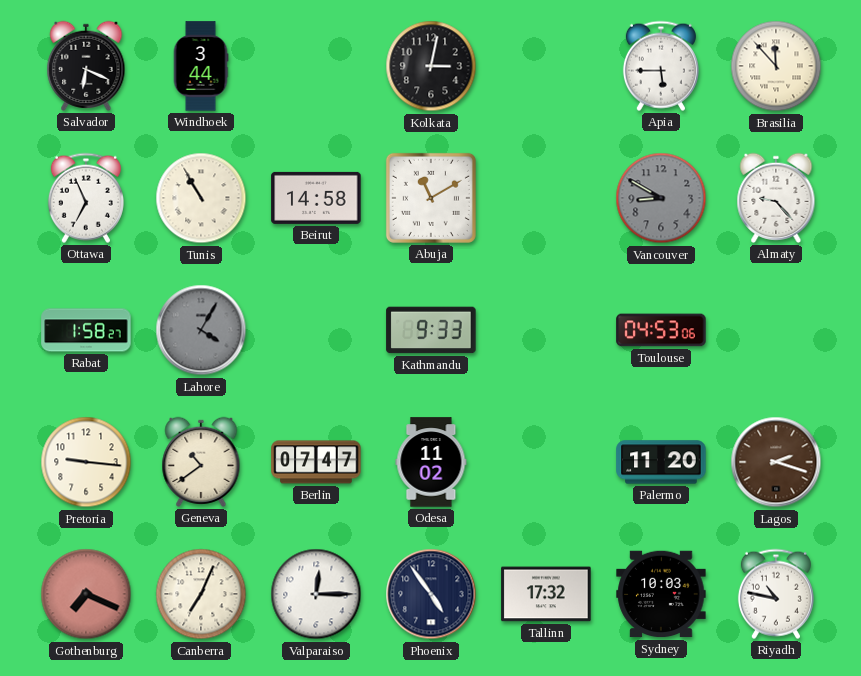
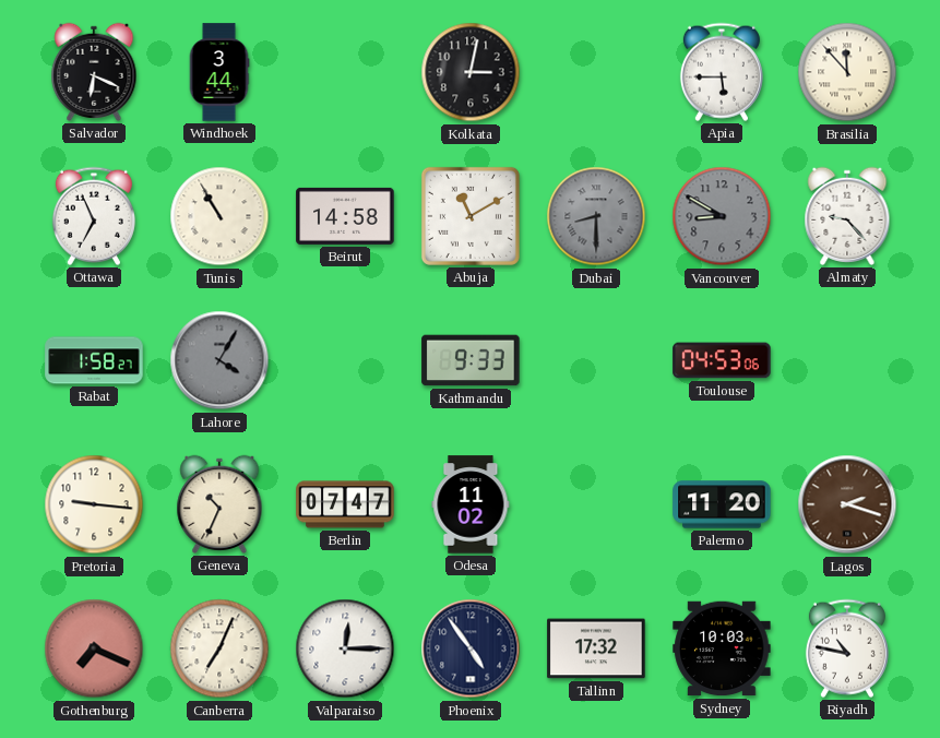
Dubai: none -> 8:30 (596, 216)
Geneva: 10:39 -> 10:34 (219, 504)
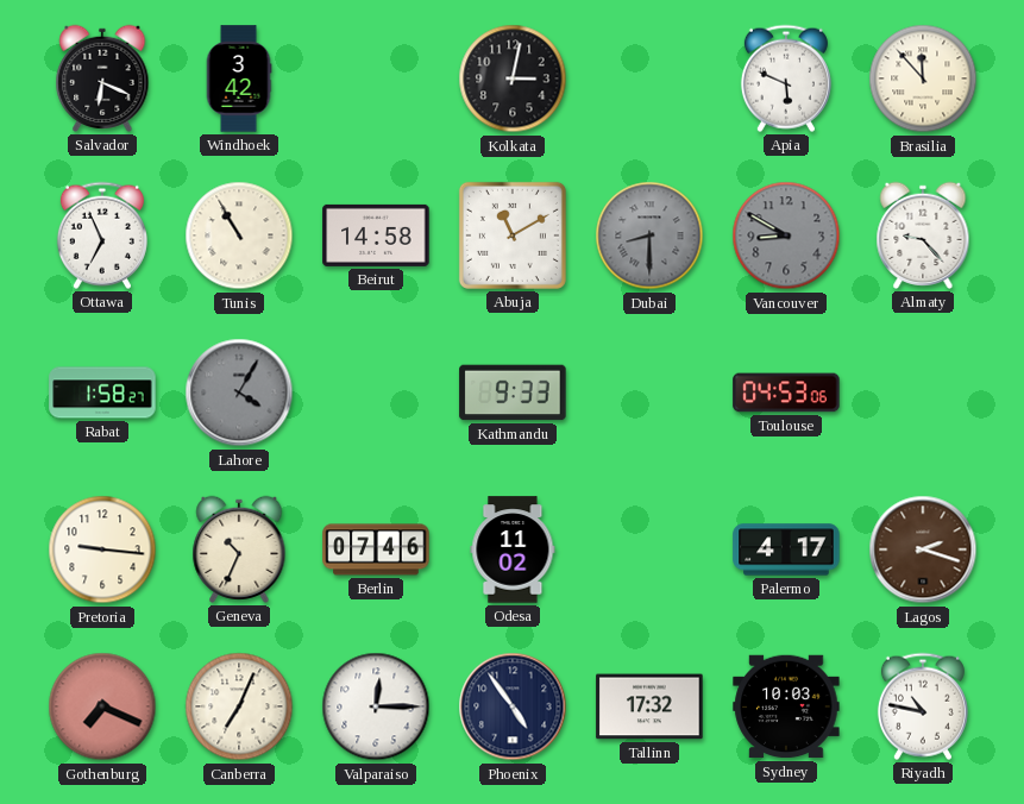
Windhoek: 3:44 -> 3:42 (239, 78)
Apia: 5:45 -> 5:49 (786, 78)
Berlin: 07:47 -> 07:46 (376, 549)
Palermo: 11:20 -> 4:17 (786, 549)
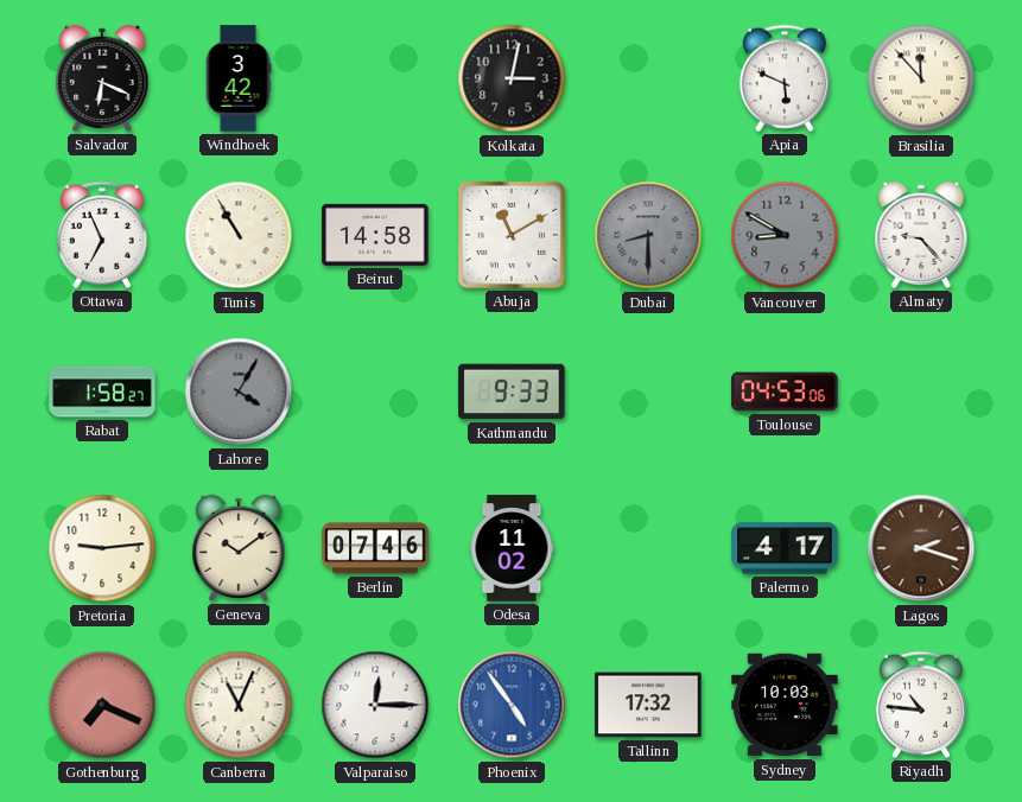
Pretoria: 9:16 -> 9:14 (102, 548)
Geneva: 10:34 -> 10:09 (239, 548)
Canberra: 7:04 -> 11:04 (239, 705)
Phoenix dial: navy -> blue (512, 705)
Riyadh: 10:47 -> 10:46 (921, 705)
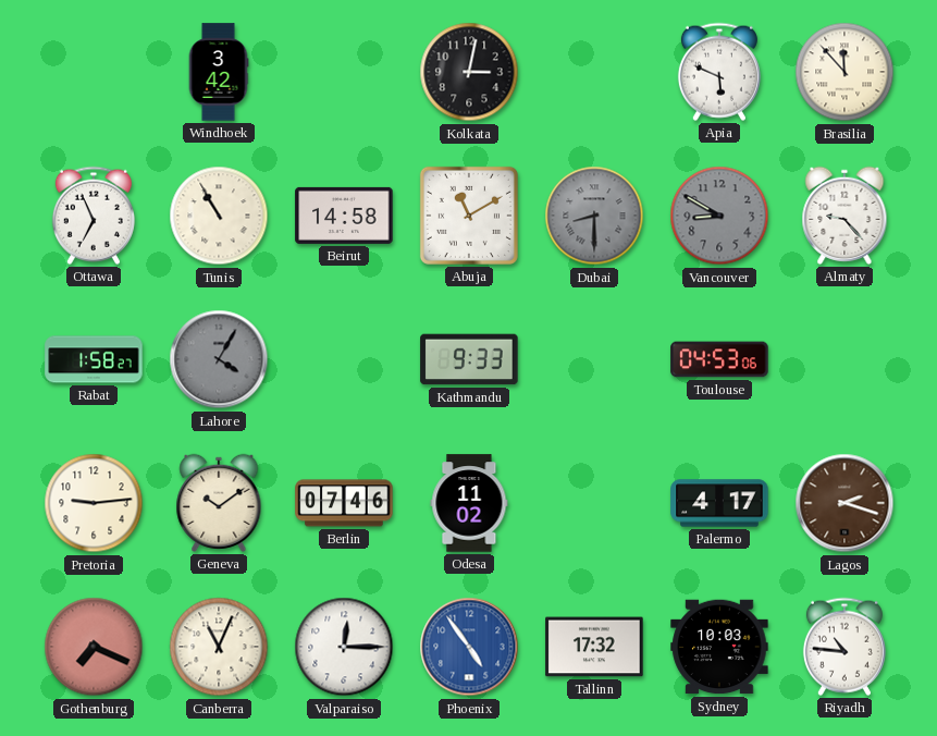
Salvador: 6:19 -> none (102, 78)
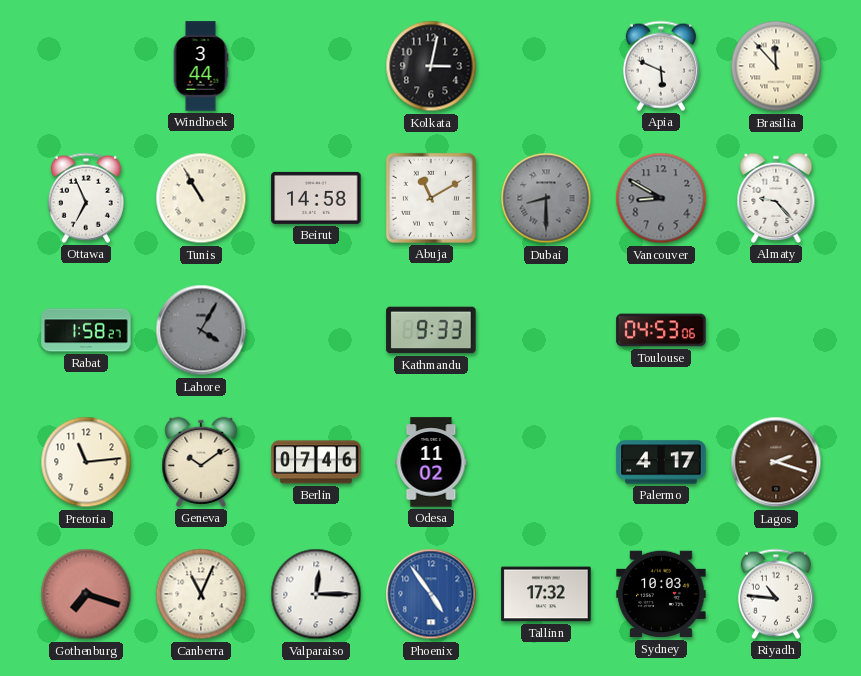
Windhoek: 3:42 -> 3:44 (201, 66)
Pretoria: 9:14 -> 11:14 (86, 462)
Gothenburg: 7:19 -> 7:18 (86, 594)
